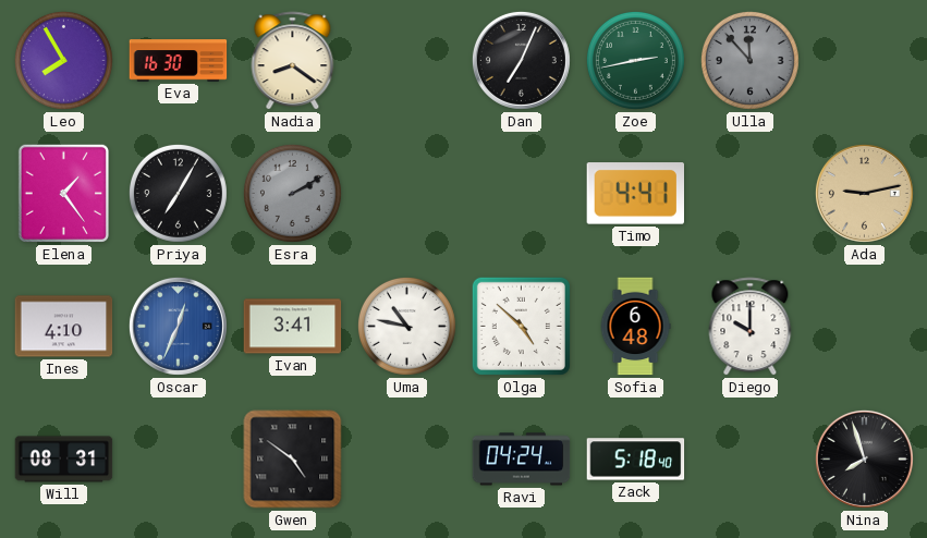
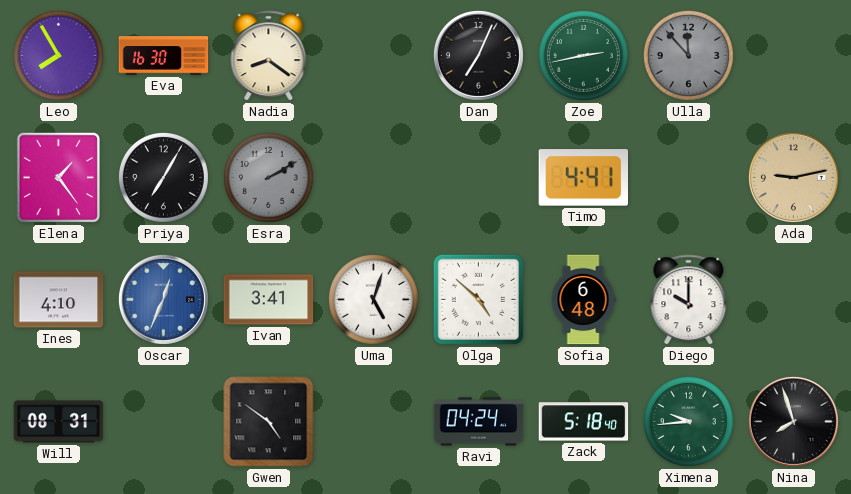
Uma: 10:47 -> 5:03 (373, 299)
Ximena: none -> 9:44 (688, 421)
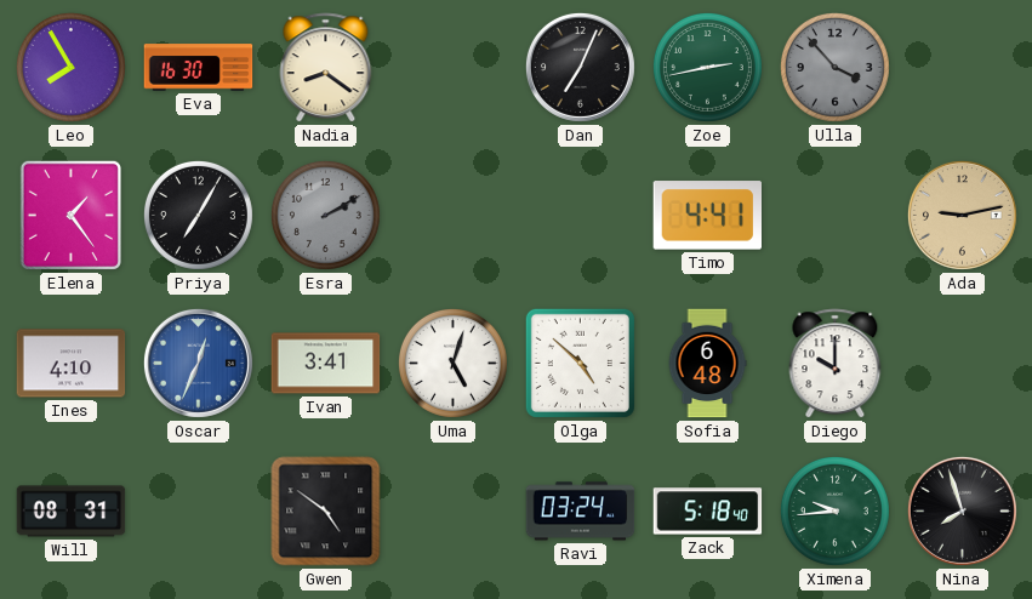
Ulla: 11:53 -> 3:53 (834, 67)
Ravi: 04:24 -> 03:24 (581, 512)
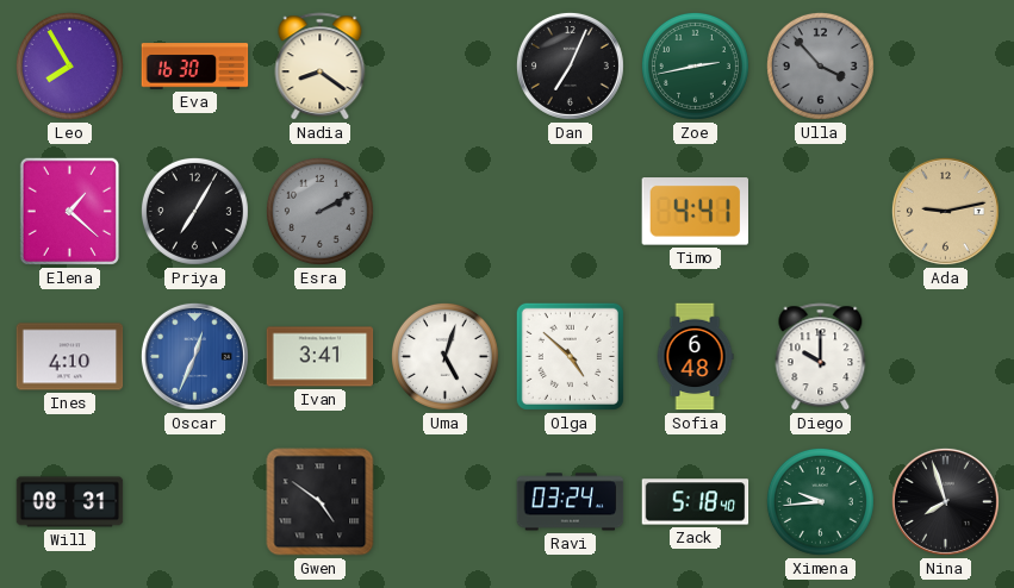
Elena: 1:24 -> 1:22 (69, 211)
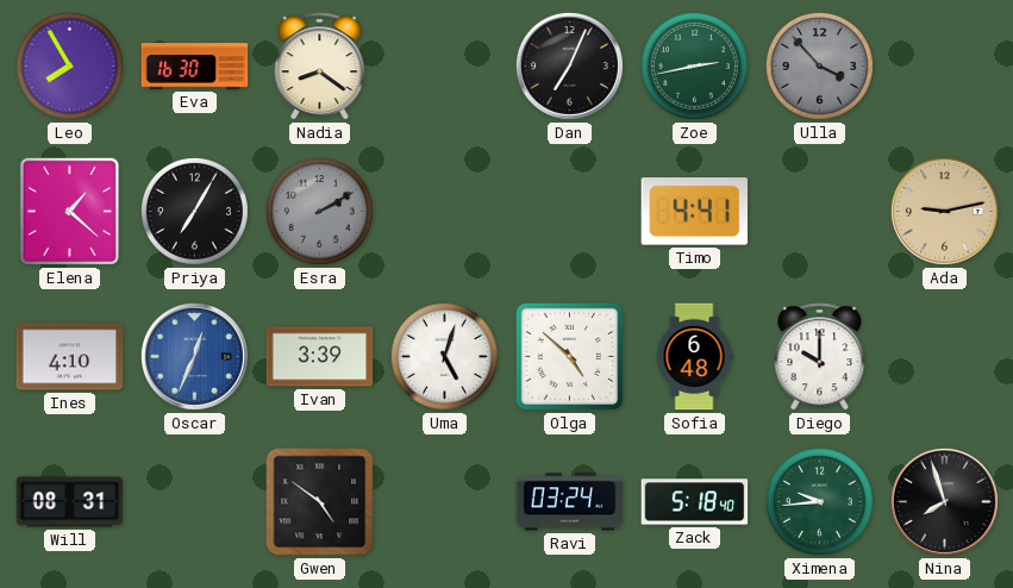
Ivan: 3:41 -> 3:39 (320, 357)
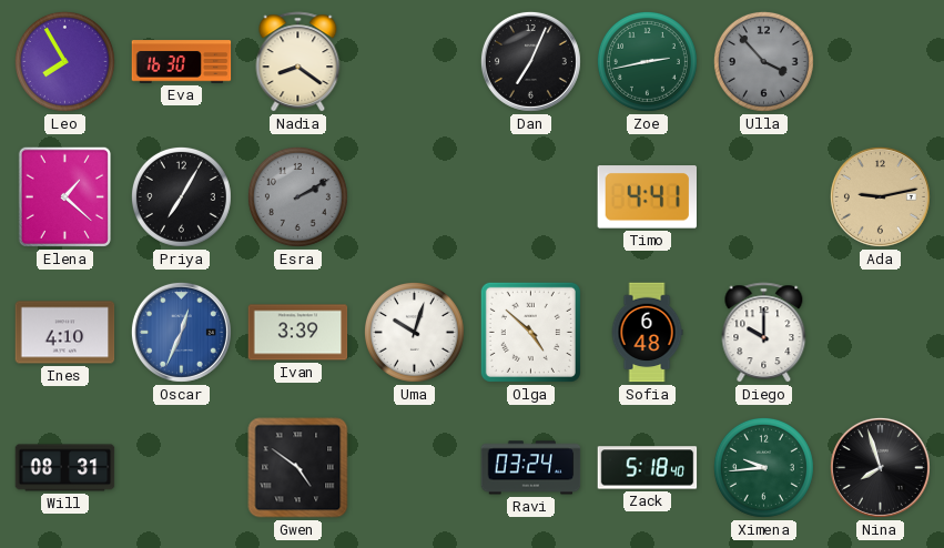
Uma: 5:03 -> 10:03 (414, 332)
